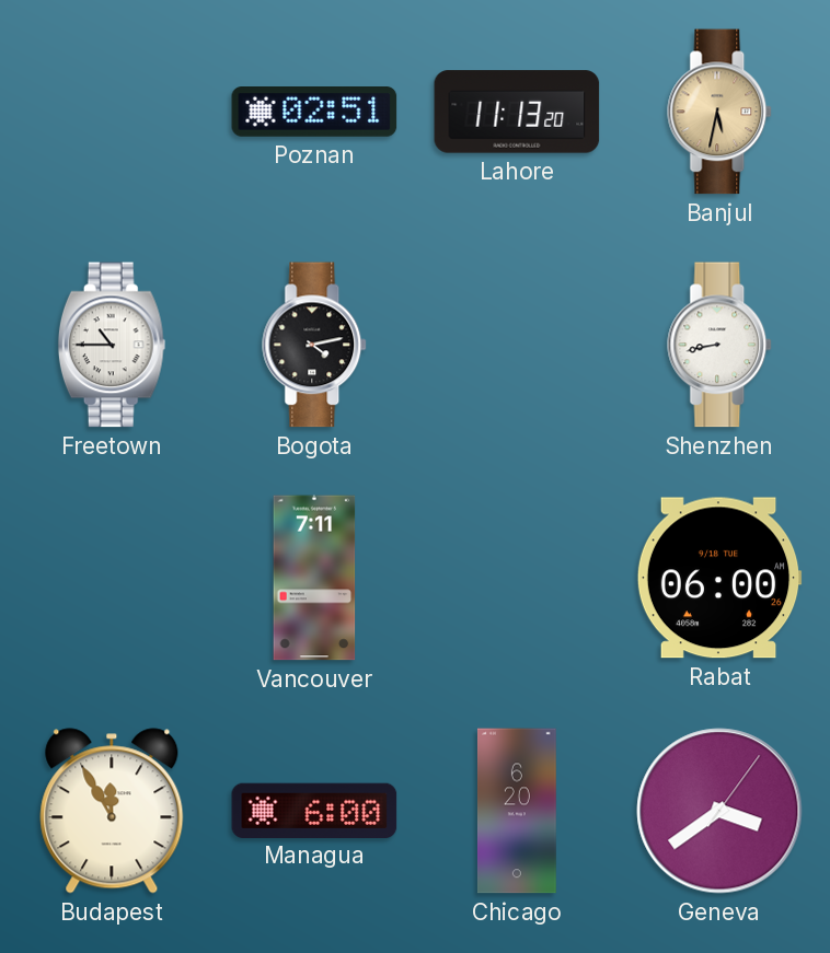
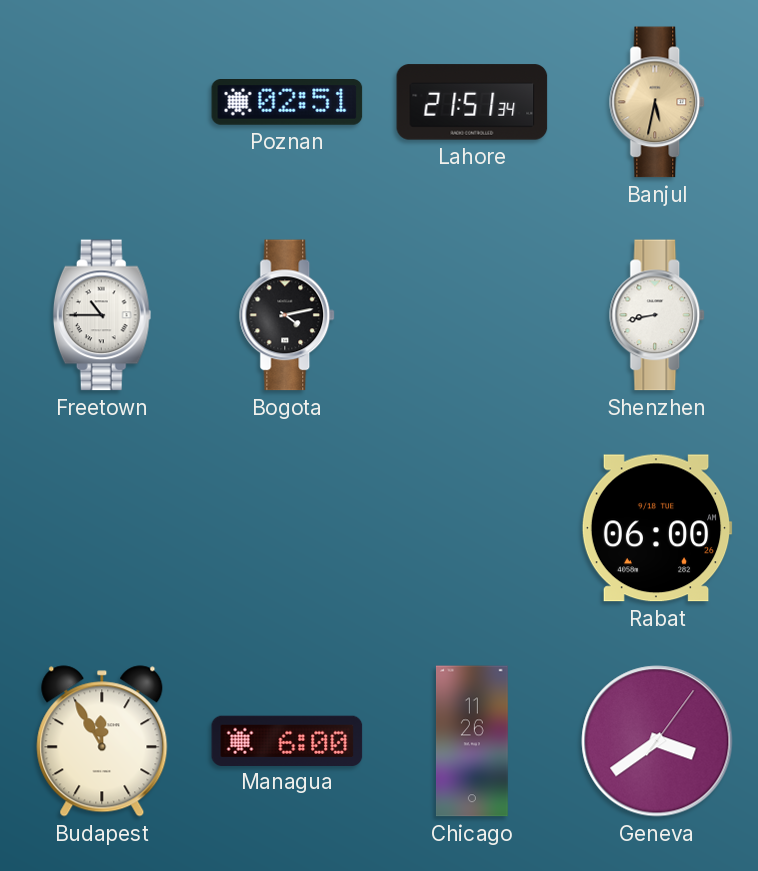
Lahore: 11:13 -> 21:51 (472, 102)
Vancouver: 7:11 -> none (314, 578)
Chicago: 6:20 -> 11:26 (472, 741)
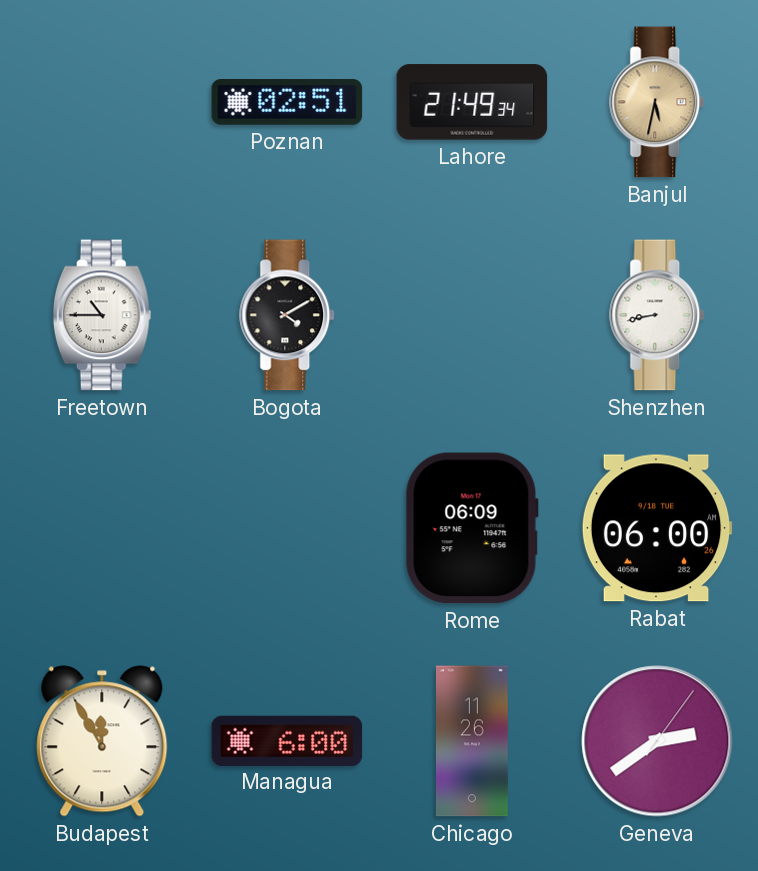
Lahore: 21:51 -> 21:49 (472, 102)
Bogota: 4:13 -> 4:10 (288, 315)
Rome: none -> 06:09 (472, 528)
Geneva: 3:39 -> 2:39 (657, 741)
